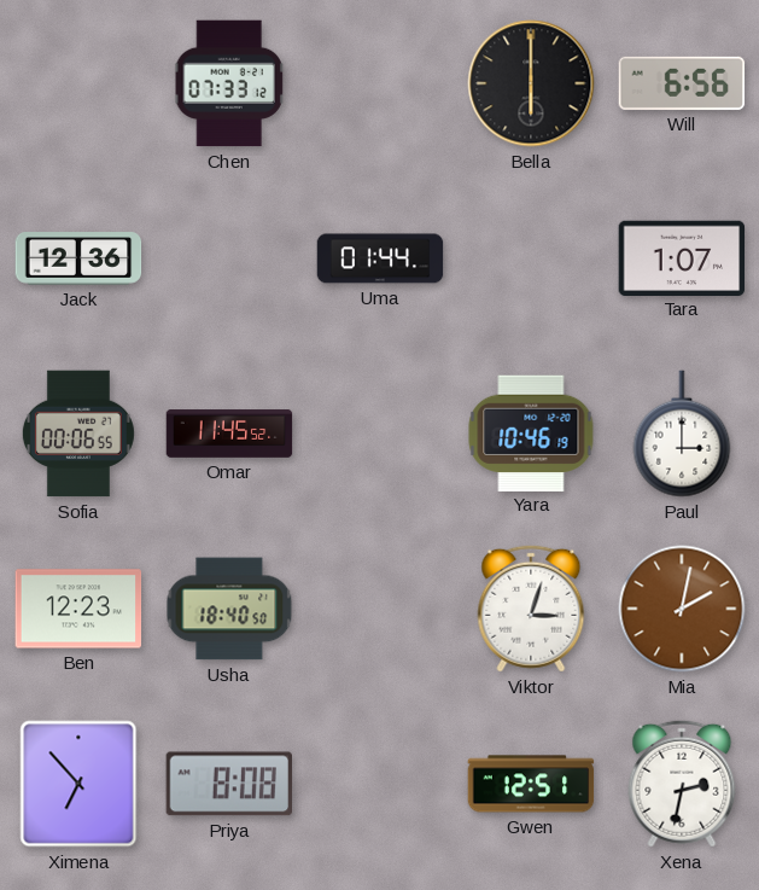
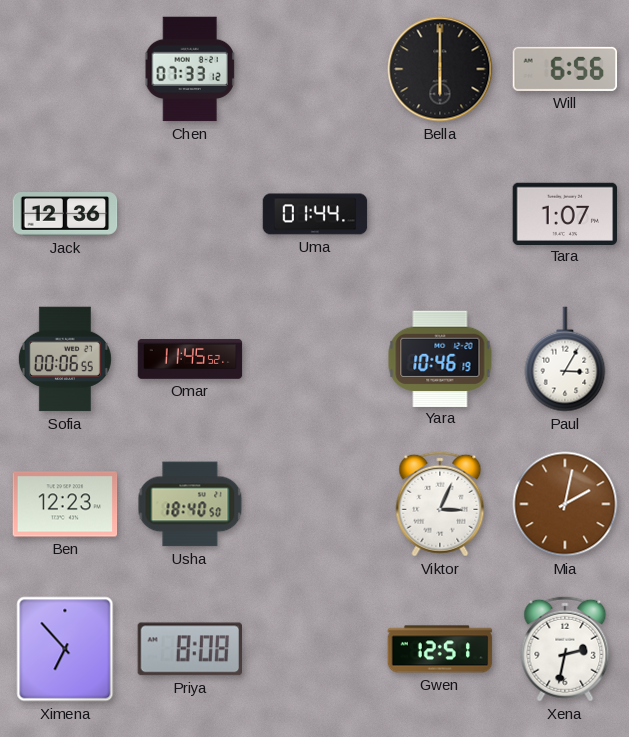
Paul: 3:00 -> 3:05 (565, 359)
Viktor: 3:03 -> 3:04 (440, 504)
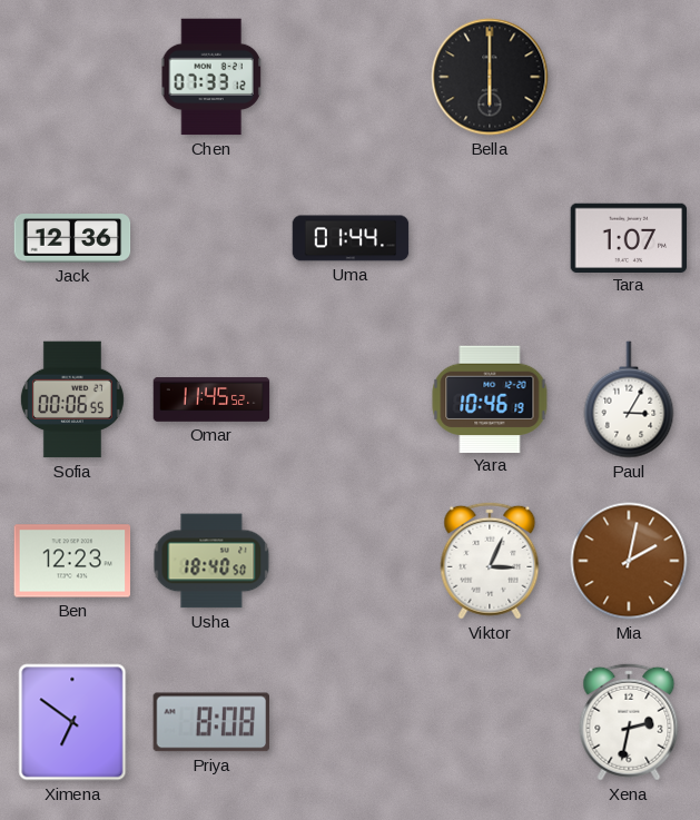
Will: 6:56 -> none (565, 69)
Ximena: 6:53 -> 6:51 (72, 722)
Gwen: 12:51 -> none (440, 649)
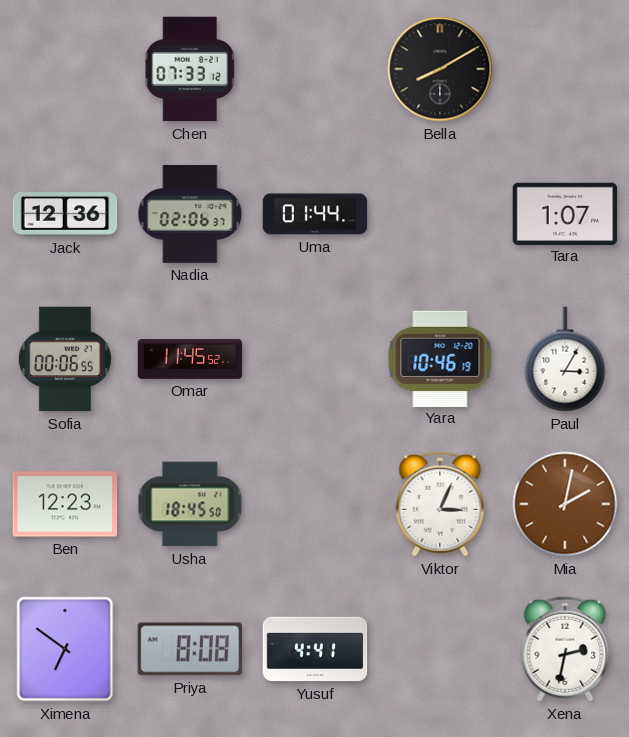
Bella: 6:00 -> 8:10 (440, 69)
Nadia: none -> 02:06 (190, 214)
Usha: 18:40 -> 18:45 (190, 504)
Yusuf: none -> 4:41 (315, 649)
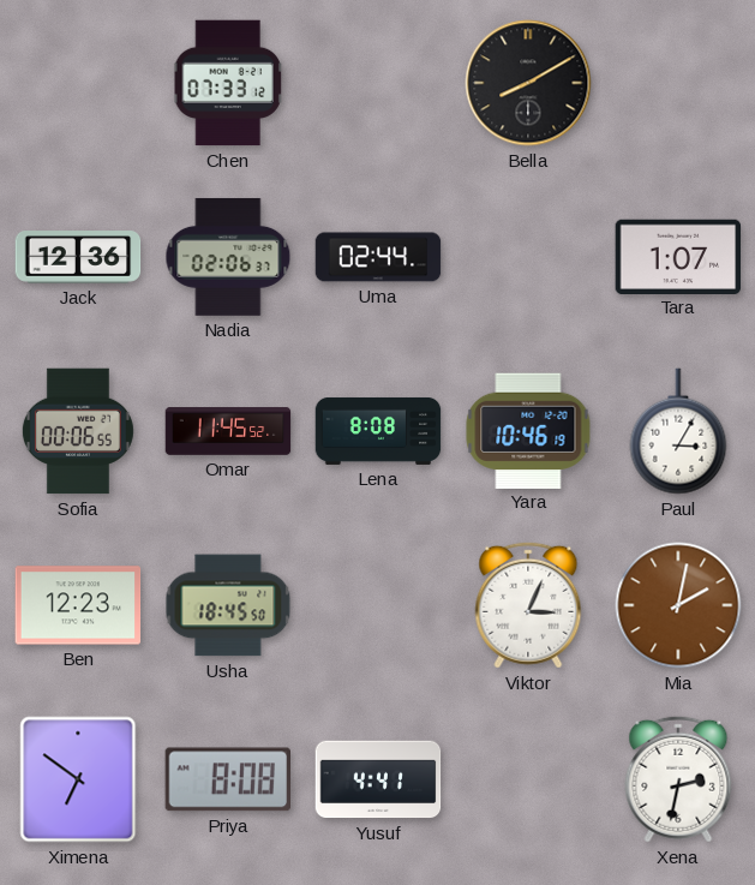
Uma: 01:44 -> 02:44 (378, 257)
Lena: none -> 8:08 (378, 431)
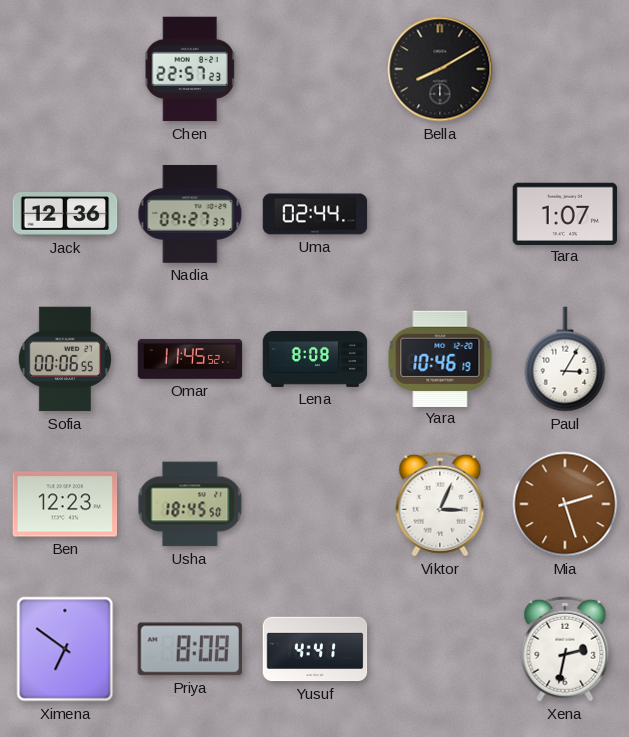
Chen: 07:33 -> 22:57 (190, 69)
Nadia: 02:06 -> 09:27 (190, 214)
Mia: 2:02 -> 2:27 (565, 504)
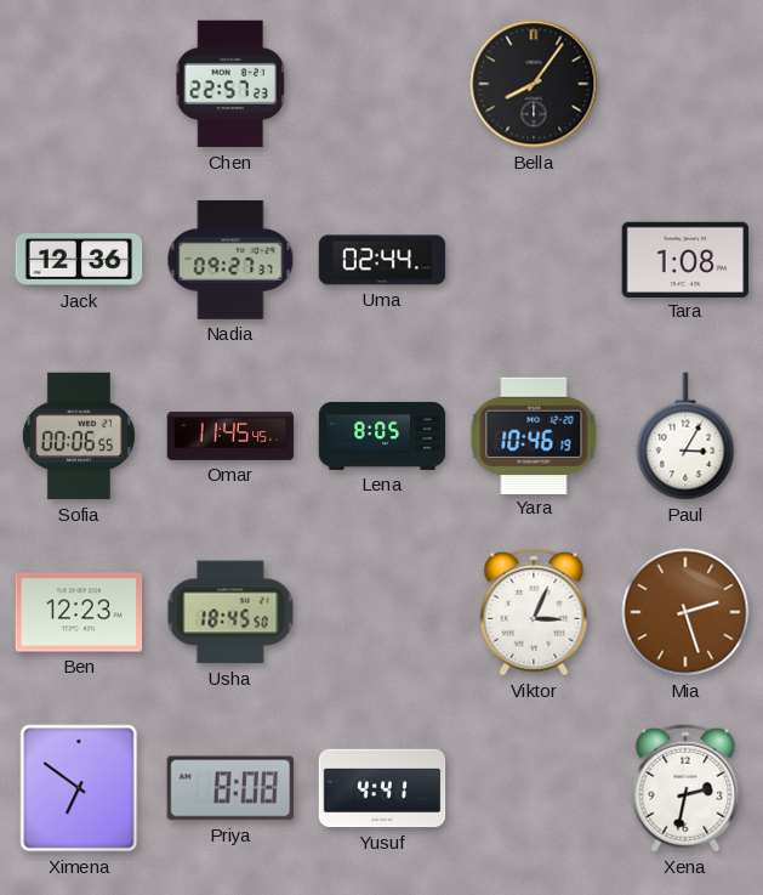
Bella: 8:10 -> 8:06 (534, 84)
Tara: 1:07 -> 1:08 (685, 259)
Omar: 11:45:52 -> 11:45:45 (230, 436)
Lena: 8:08 -> 8:05 (382, 436)
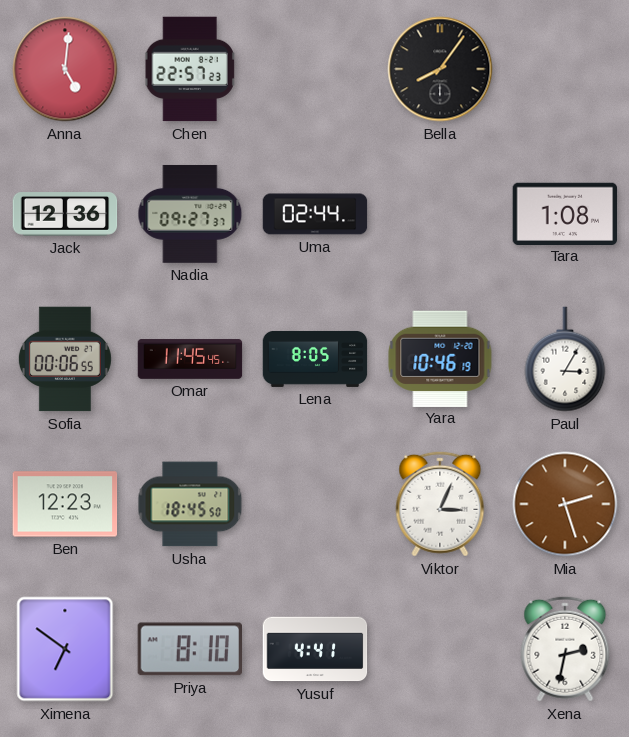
Anna: none -> 5:01 (65, 69)
Priya: 8:08 -> 8:10 (189, 649)
